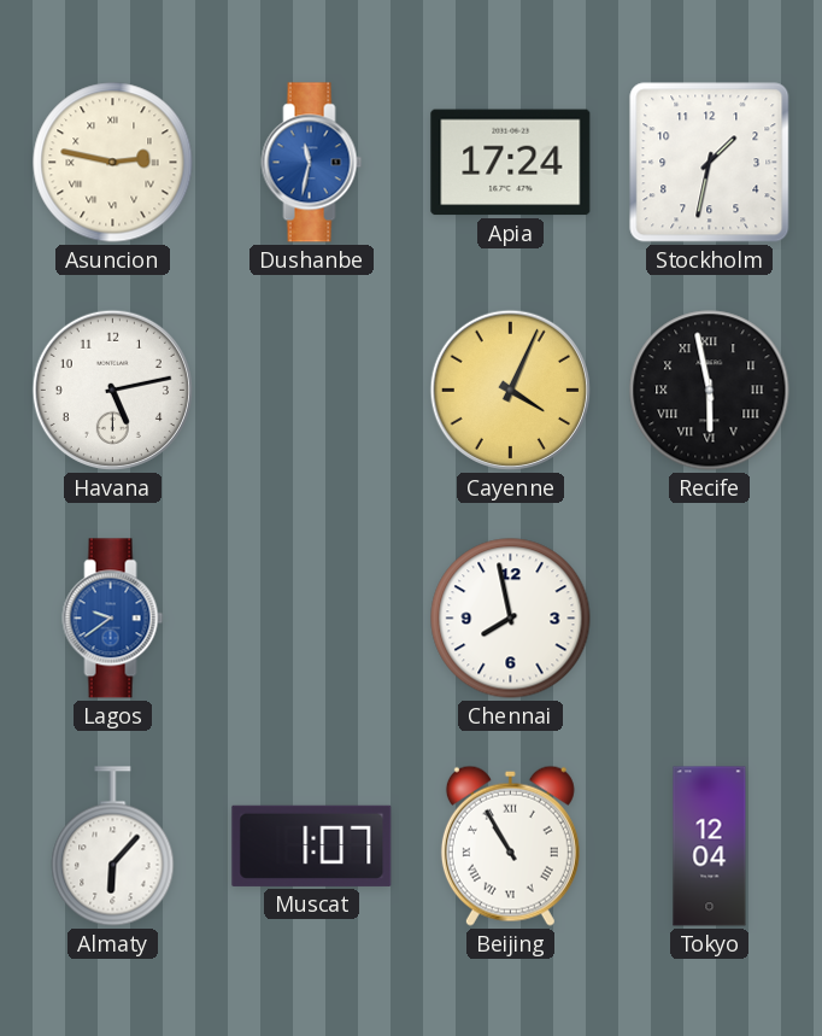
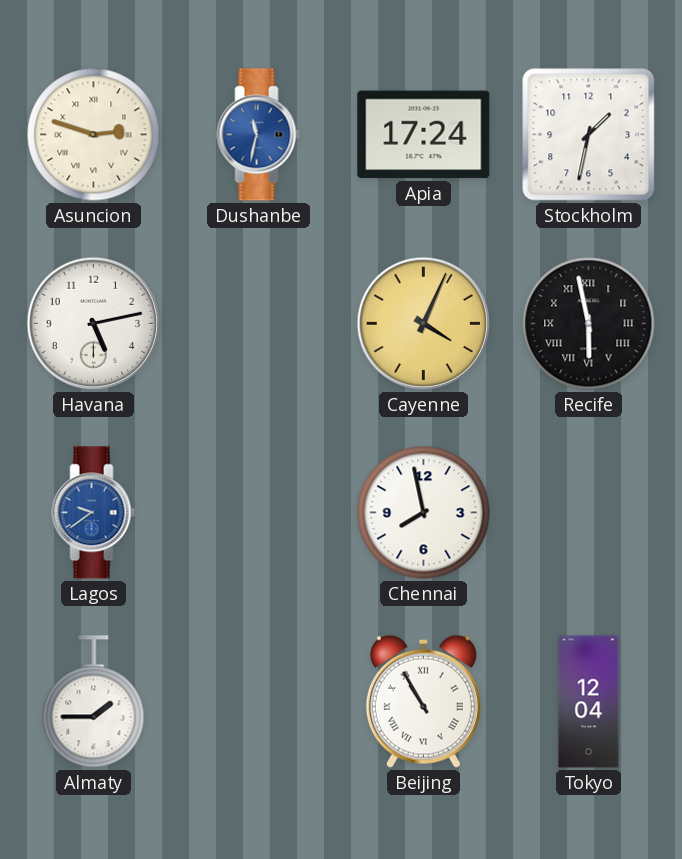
Asuncion: 2:47 -> 2:48 (94, 135)
Almaty: 6:07 -> 1:45 (94, 702)
Muscat: 1:07 -> none (312, 845)
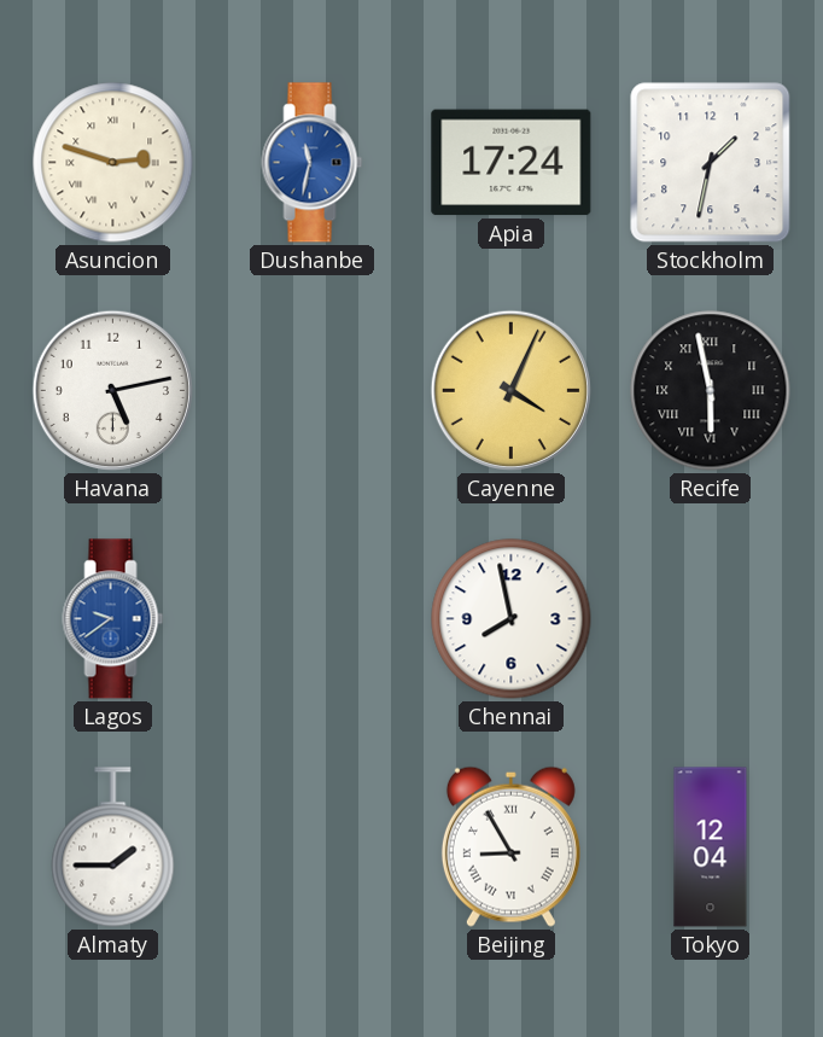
Beijing: 10:55 -> 8:55 (510, 846)
